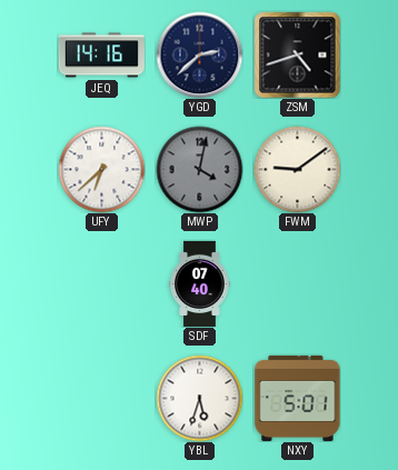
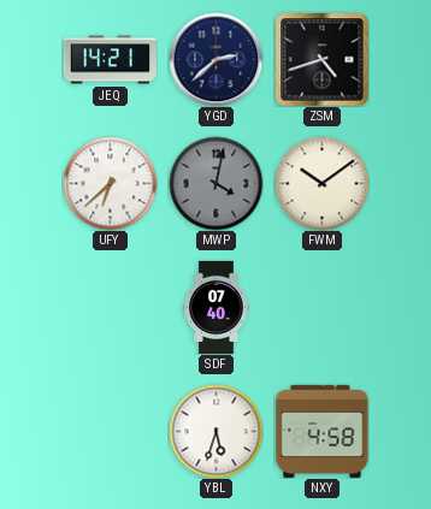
JEQ: 14:16 -> 14:21 (110, 60)
FWM: 9:09 -> 10:09 (321, 183)
NXY: 5:01 -> 4:58 (323, 431)
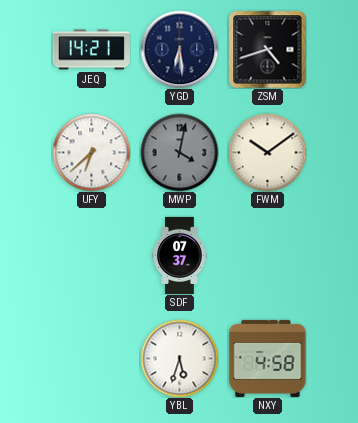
YGD: 2:38 -> 6:29 (179, 49)
SDF: 07:40 -> 07:37 (180, 255)
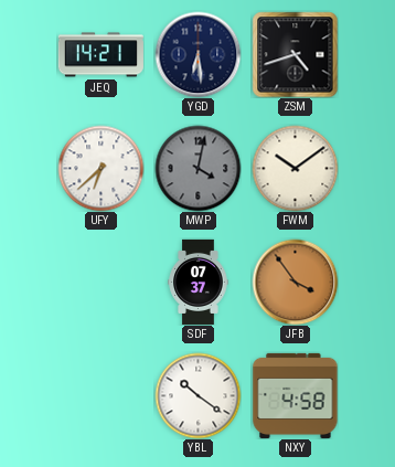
JFB: none -> 3:54 (295, 282)
YBL: 5:33 -> 10:21 (197, 395)
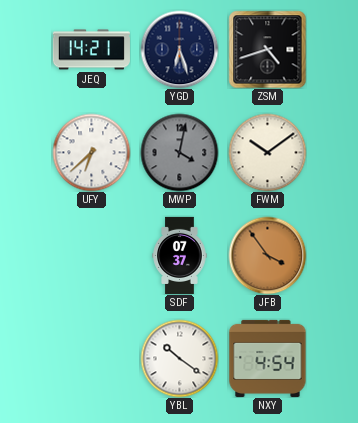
YGD: 6:29 -> 6:27 (179, 49)
NXY: 4:58 -> 4:54 (268, 358)
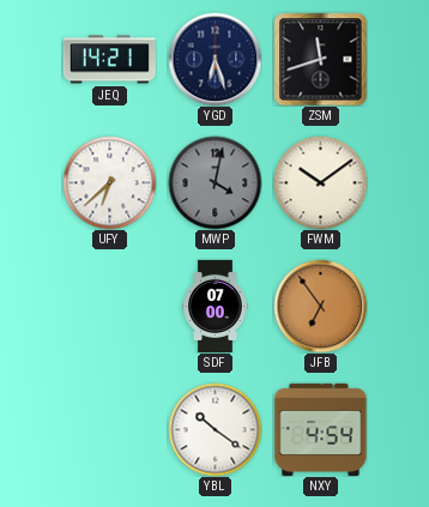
ZSM: 4:42 -> 11:42 (320, 59)
SDF: 07:37 -> 07:00 (216, 306)
JFB: 3:54 -> 6:54 (320, 306)
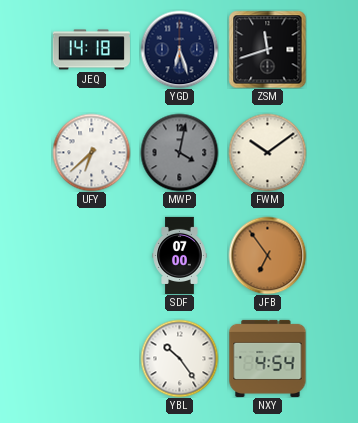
JEQ: 14:21 -> 14:18 (91, 50)
YBL: 10:21 -> 10:24 (179, 358)
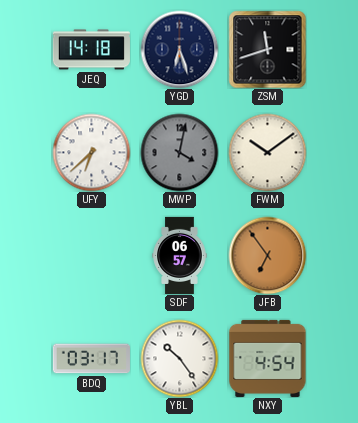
SDF: 07:00 -> 06:57 (180, 255)
BDQ: none -> 03:17 (91, 359)
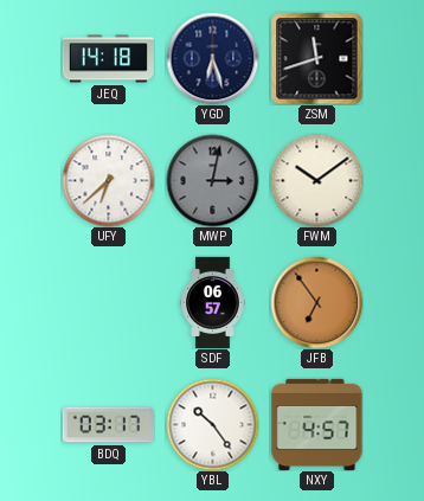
MWP: 4:02 -> 3:02 (212, 180)
NXY: 4:54 -> 4:57 (317, 424)
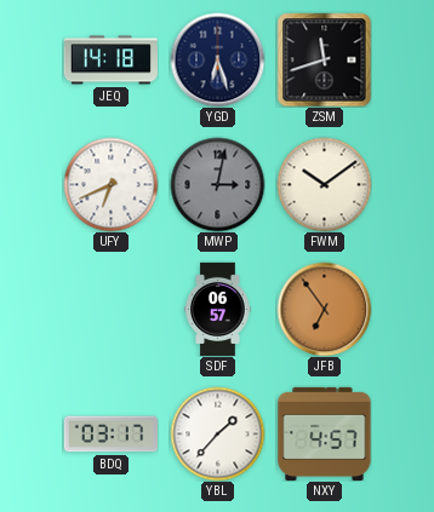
UFY: 6:38 -> 6:41 (110, 184)
YBL: 10:24 -> 1:37 (217, 433)
